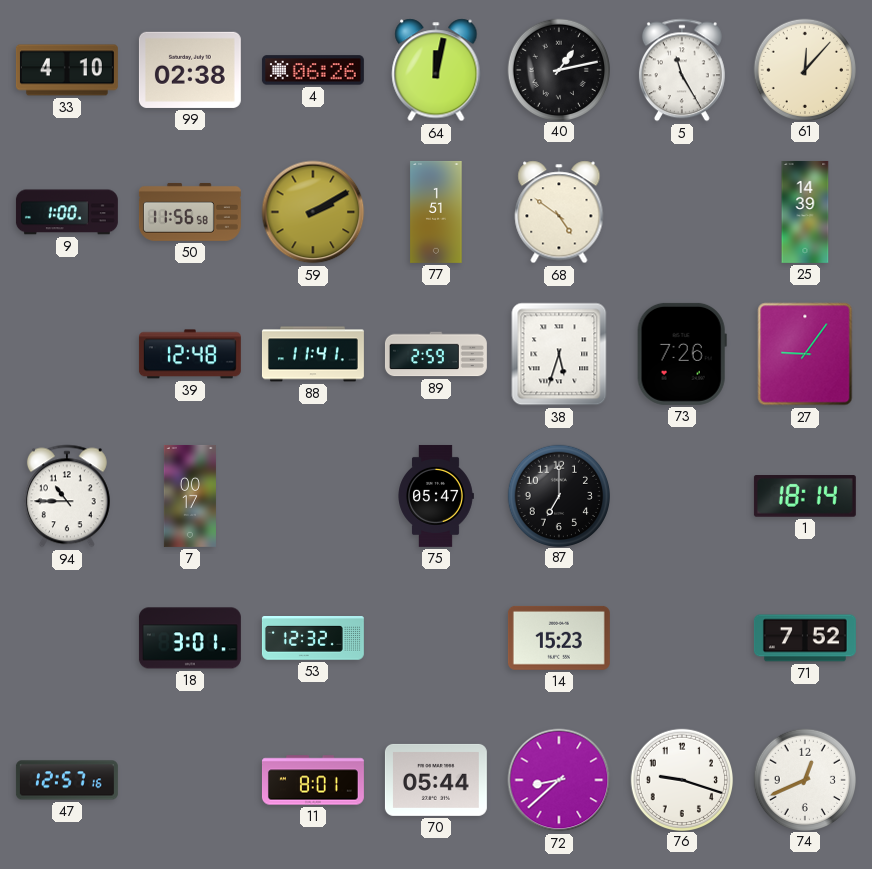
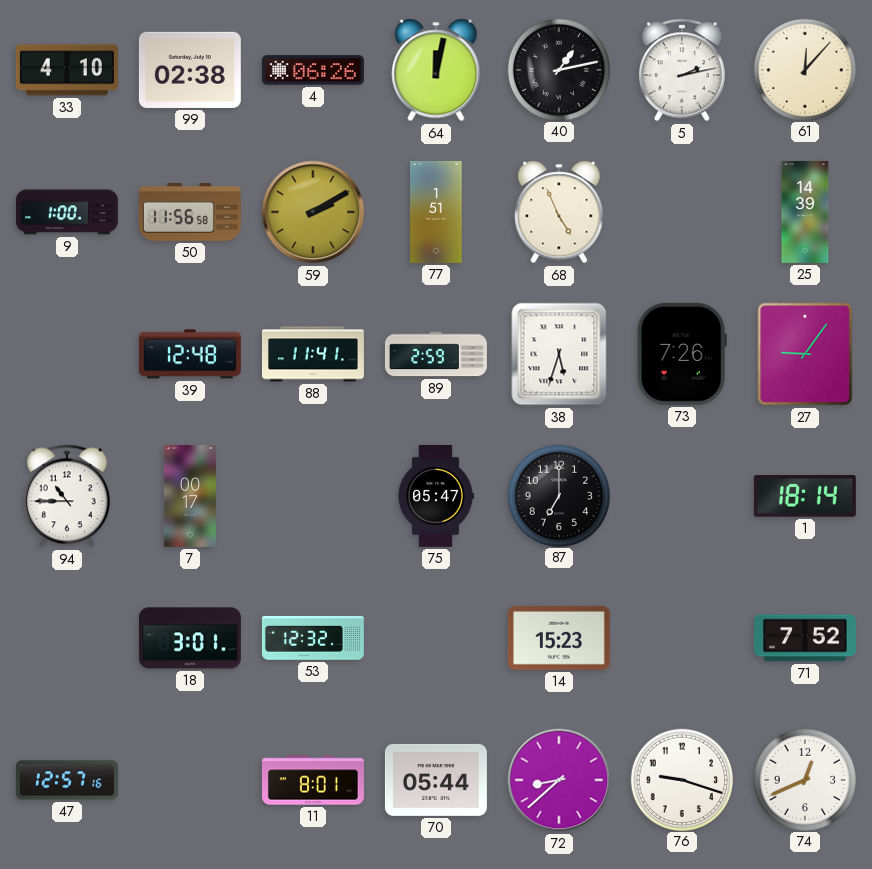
5: 11:25 -> 2:13 (682, 70)
68: 4:51 -> 4:56 (559, 212)
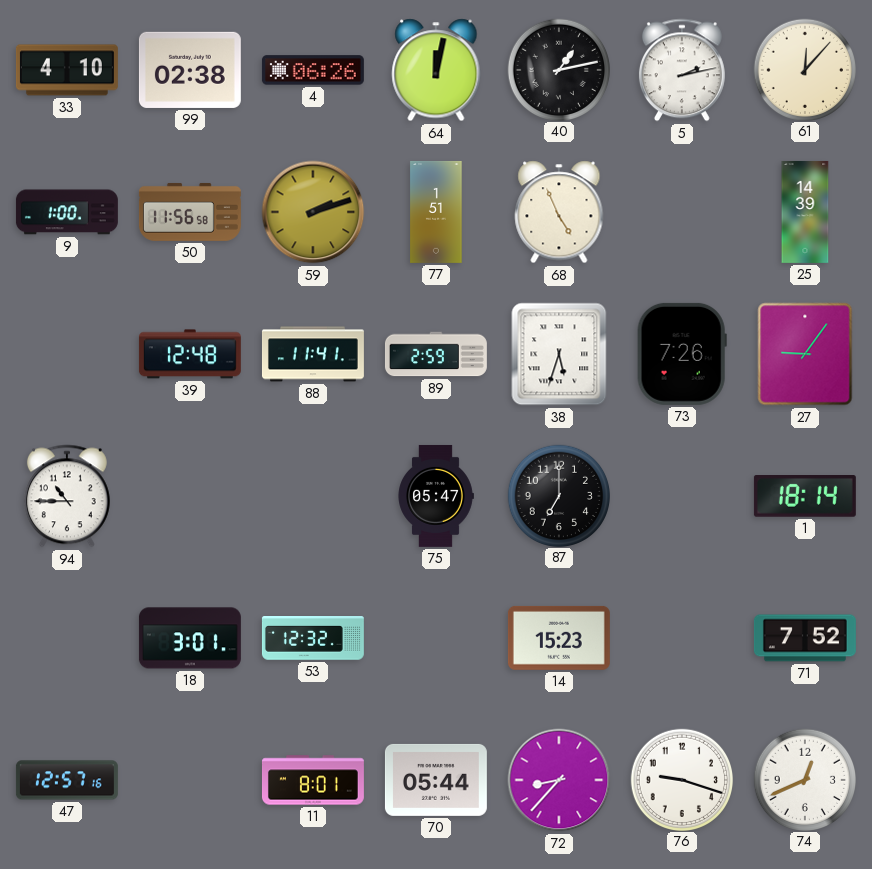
59: 2:10 -> 2:12 (313, 212)
7: 00:17 -> none (190, 496)
72: 8:38 -> 8:37 (559, 780)
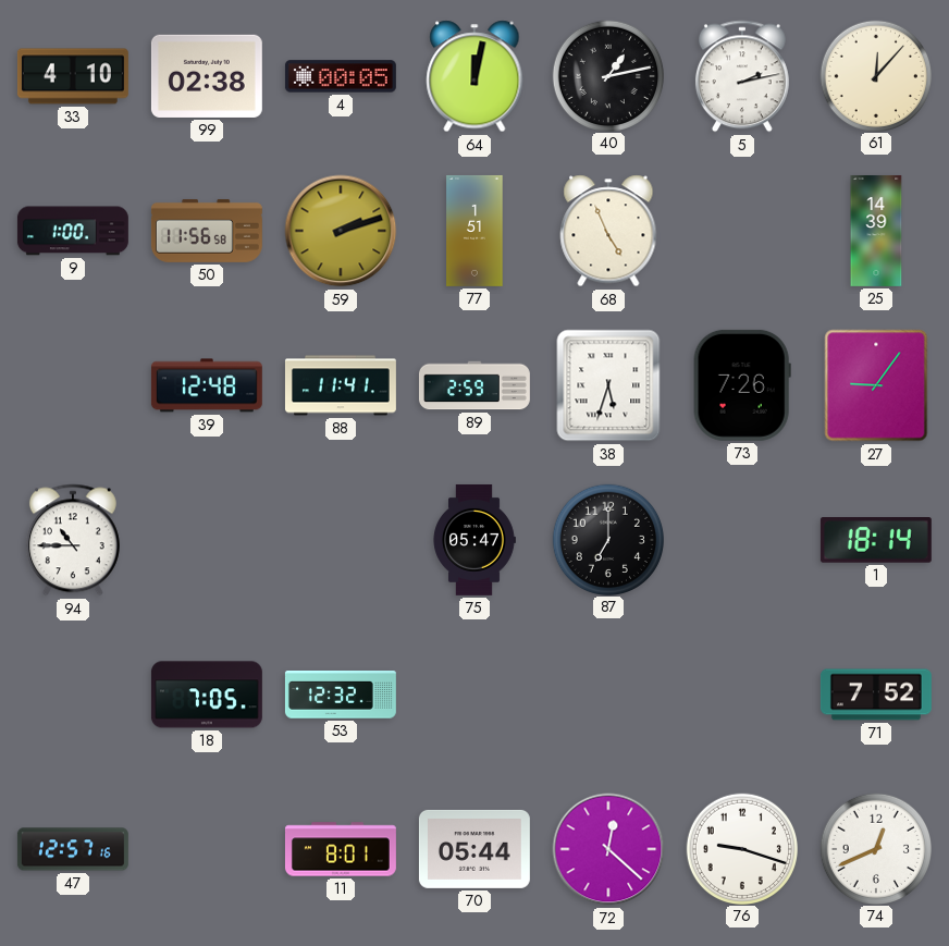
4: 06:26 -> 00:05 (341, 76)
18: 3:01 -> 7:05 (207, 695)
14: 15:23 -> none (559, 638)
72: 8:37 -> 12:22 (608, 849)
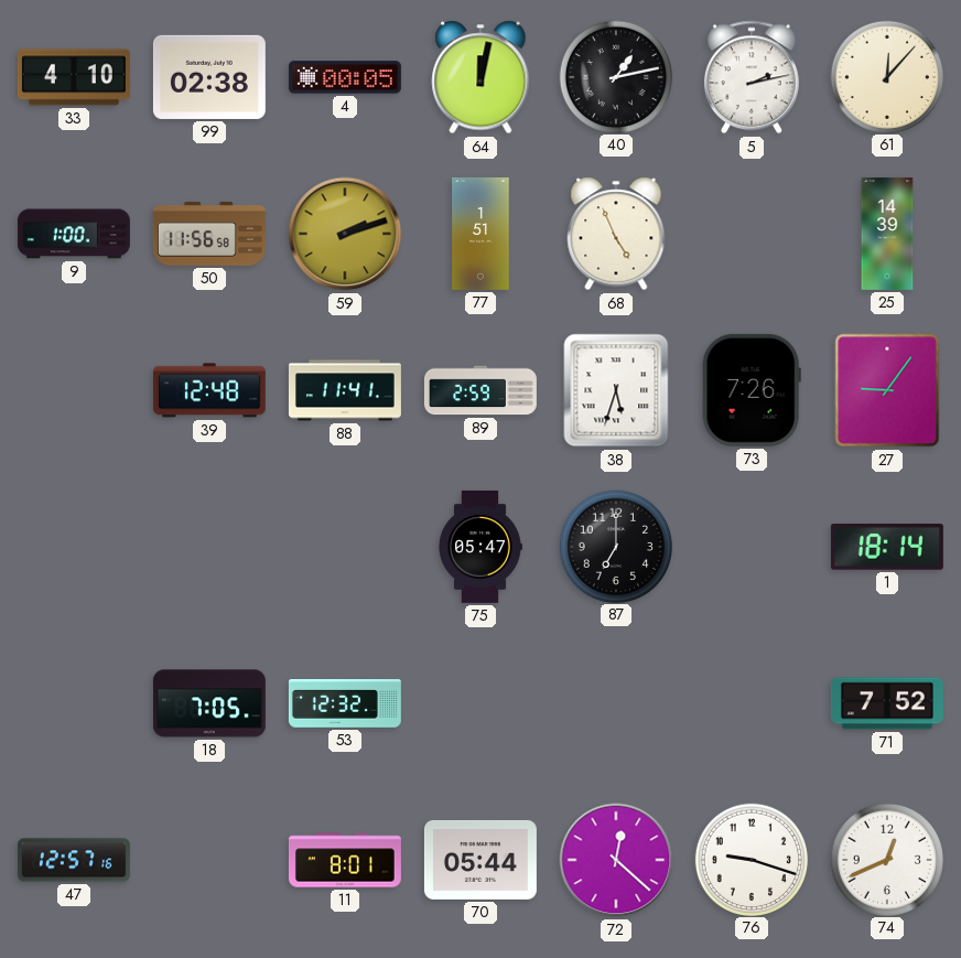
94: 10:45 -> none (73, 540)
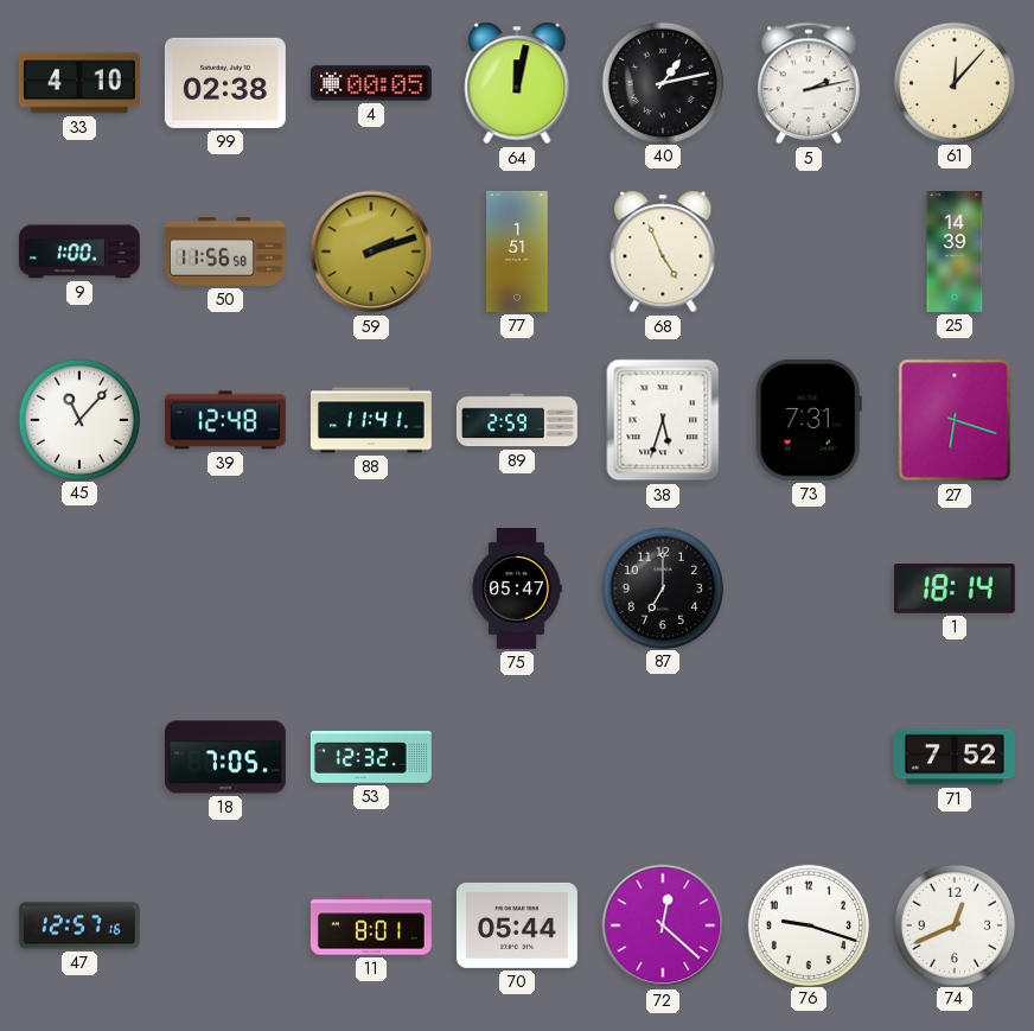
45: none -> 11:07 (78, 419)
73: 7:26 -> 7:31 (809, 420)
27: 9:06 -> 6:18 (955, 420)
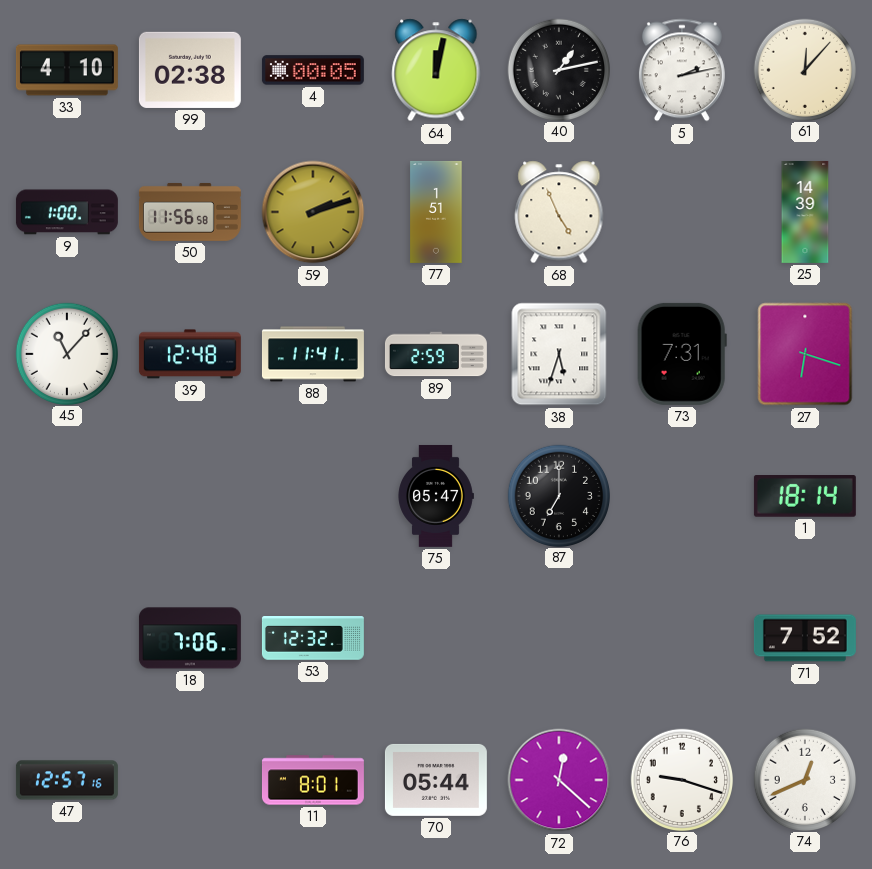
18: 7:05 -> 7:06 (190, 638)
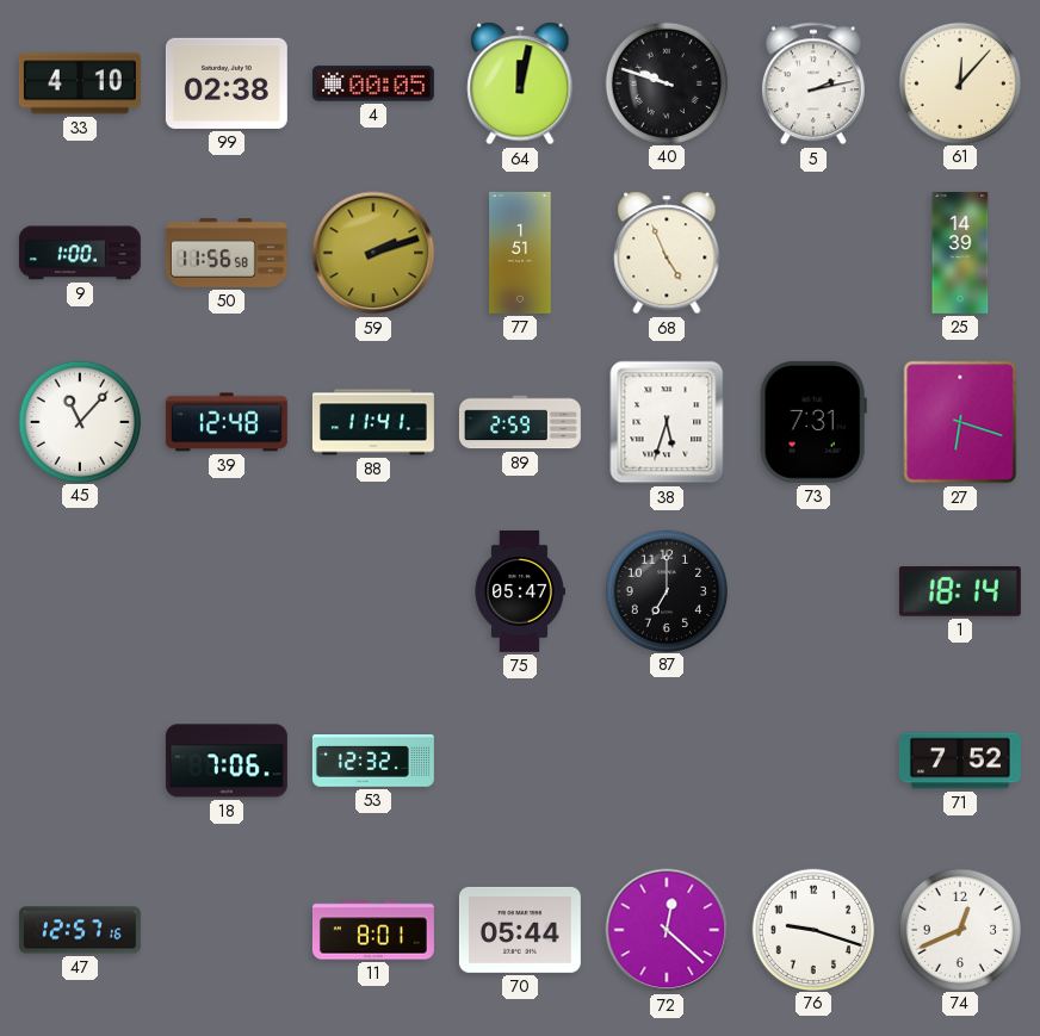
40: 1:13 -> 9:48 (666, 82)
